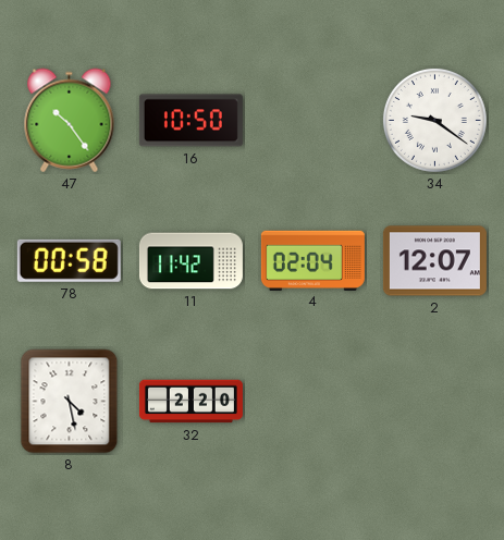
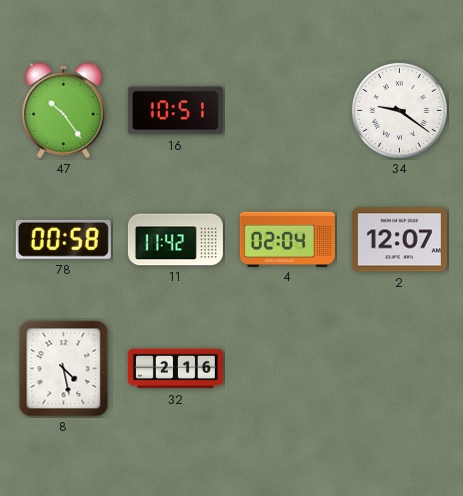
16: 10:50 -> 10:51 (175, 111)
32: 2:20 -> 2:16 (175, 369)
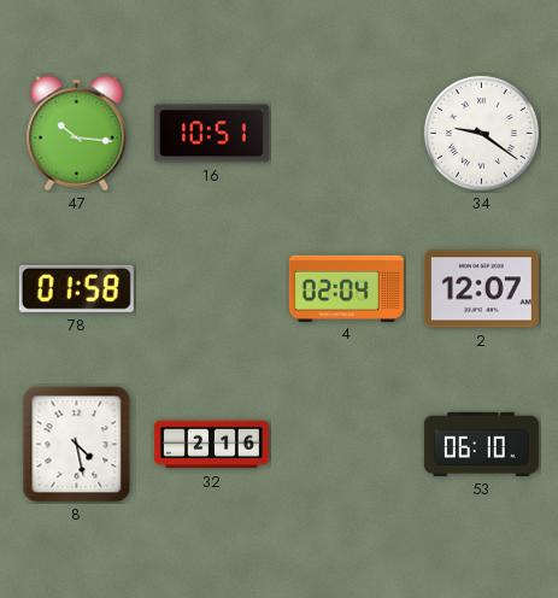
47: 10:24 -> 10:16 (77, 134)
78: 00:58 -> 01:58 (76, 288)
11: 11:42 -> none (175, 240)
53: none -> 06:10 (481, 444)
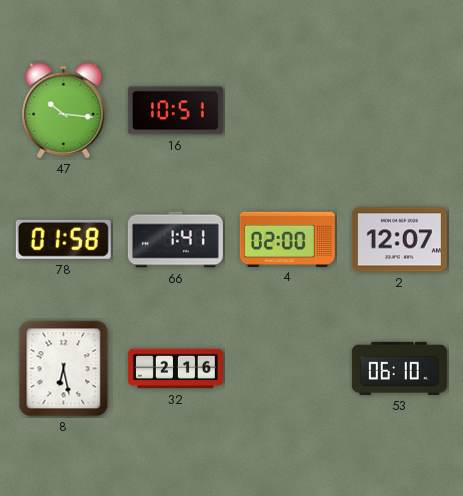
34: 9:21 -> none (481, 133)
66: none -> 1:41 (175, 240)
4: 02:04 -> 02:00 (287, 239)
8: 4:28 -> 6:28 (64, 369)
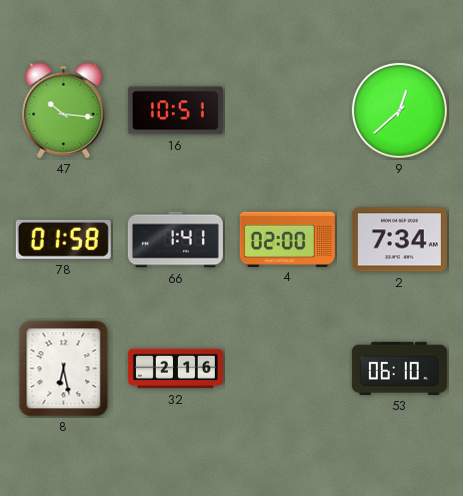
9: none -> 12:38 (399, 110)
2: 12:07 -> 7:34 (399, 240)
